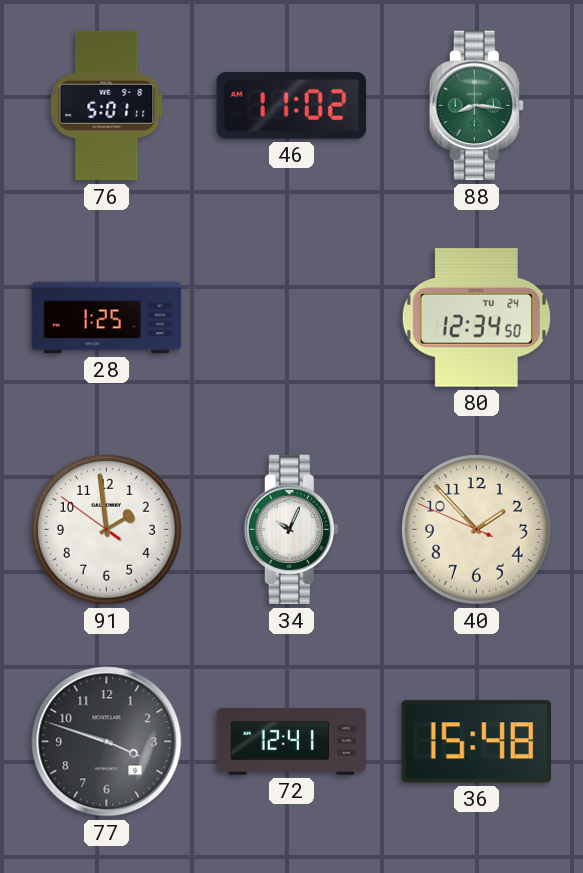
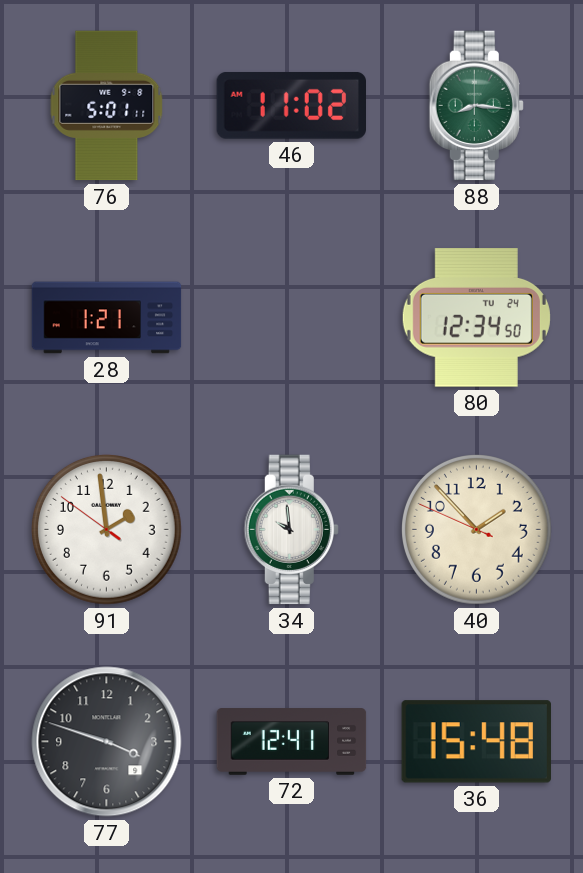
28: 1:25 -> 1:21 (107, 318)
34: 10:04 -> 9:59 (291, 530)
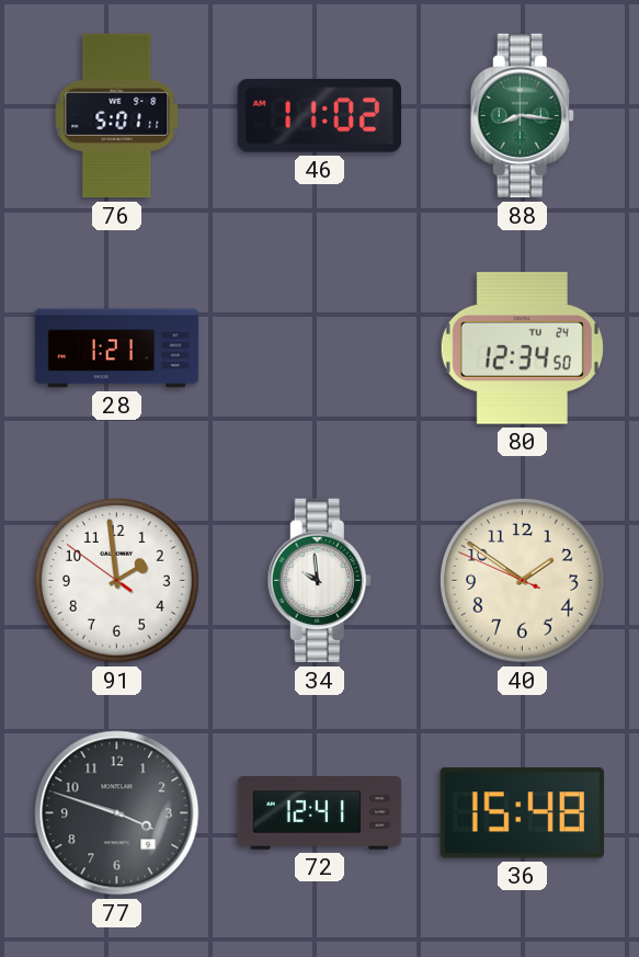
40: 1:52 -> 1:50 (523, 581)
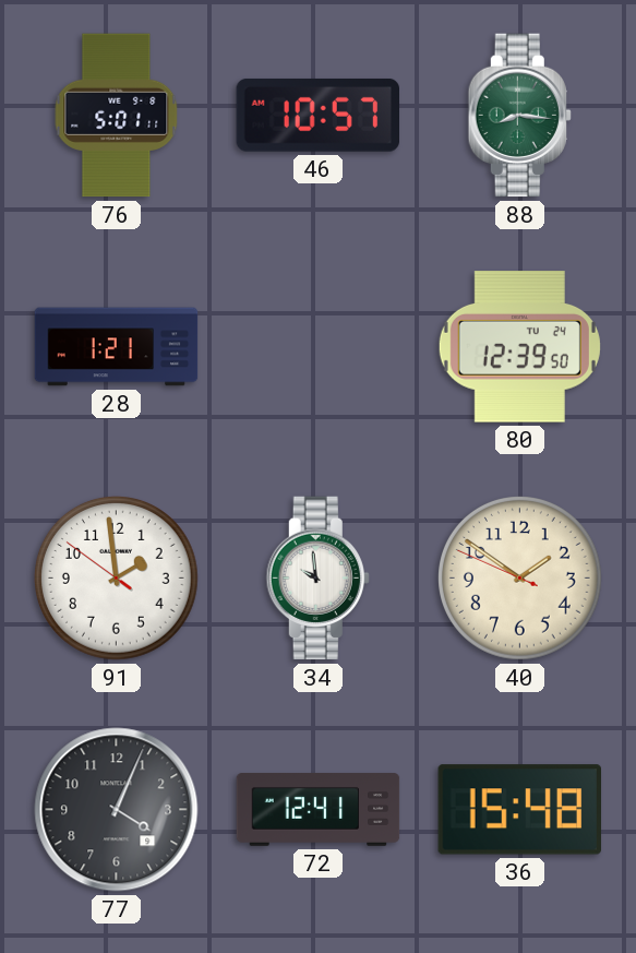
46: 11:02 -> 10:57 (317, 115)
80: 12:34 -> 12:39 (519, 347)
77: 3:48 -> 4:04 (117, 810)
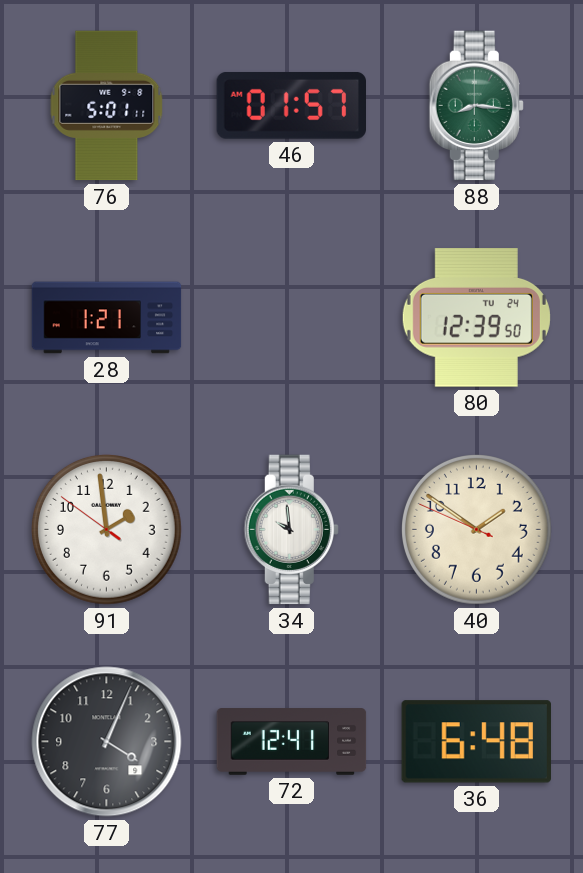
46: 10:57 -> 01:57 (291, 105)
36: 15:48 -> 6:48 (476, 742)
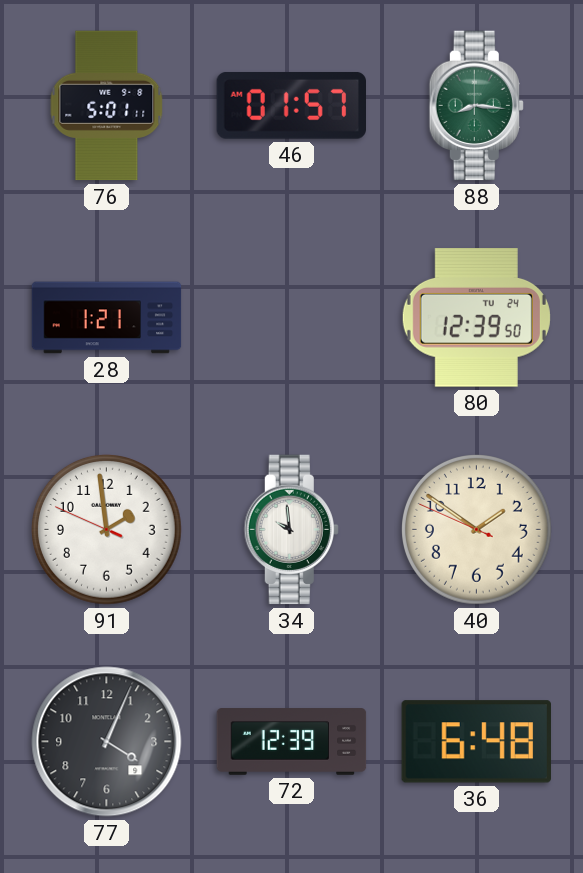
91: 1:58:51 -> 1:58:49 (107, 530)
72: 12:41 -> 12:39 (292, 742)
